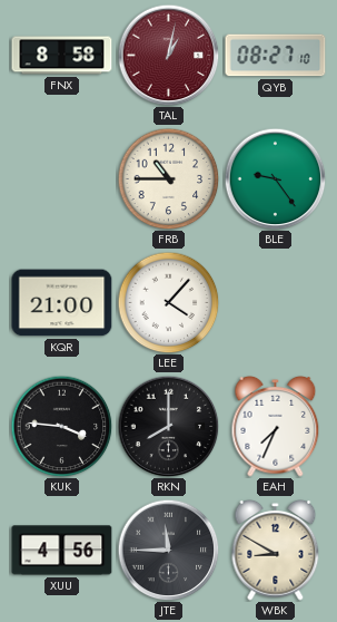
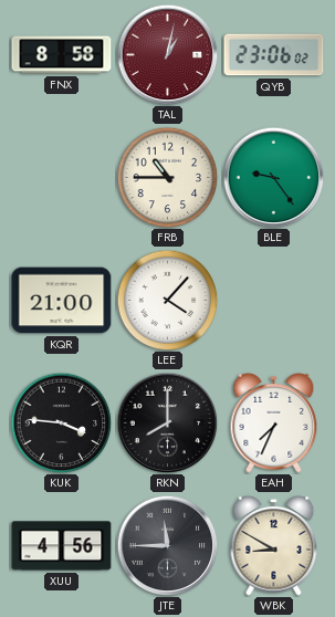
QYB: 08:27 -> 23:06 (274, 55)
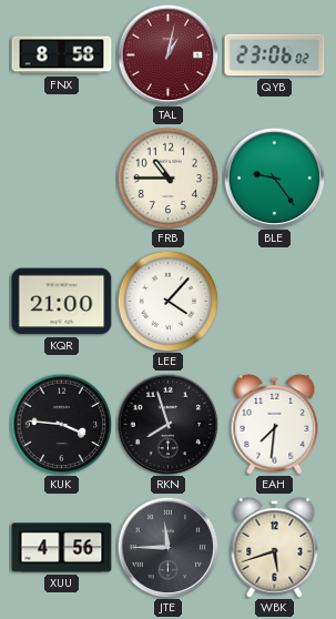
RKN: 8:00 -> 7:57 (167, 424)
EAH: 7:34 -> 7:31 (275, 424)
WBK: 8:50 -> 5:42 (275, 547)
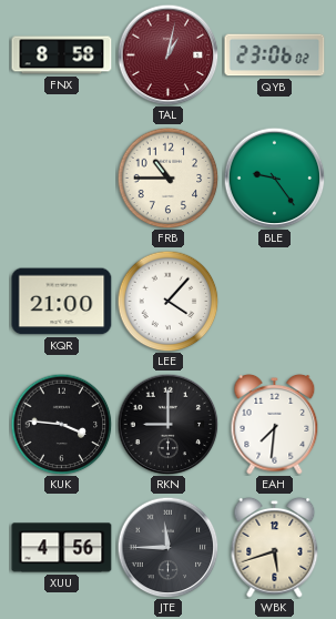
RKN: 7:57 -> 9:00 (167, 424)
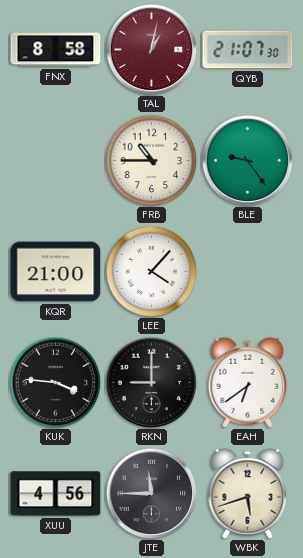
QYB: 23:06 -> 21:07 (248, 50)
EAH: 7:31 -> 6:39 (248, 382)
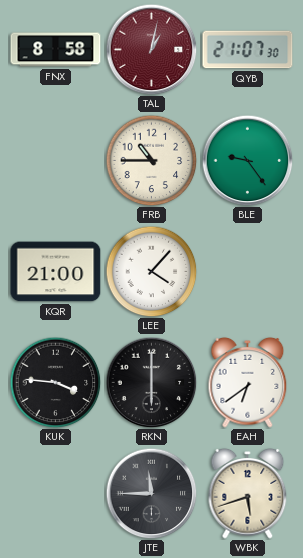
RKN: 9:00 -> 6:00 (151, 382)
XUU: 4:56 -> none (56, 494)
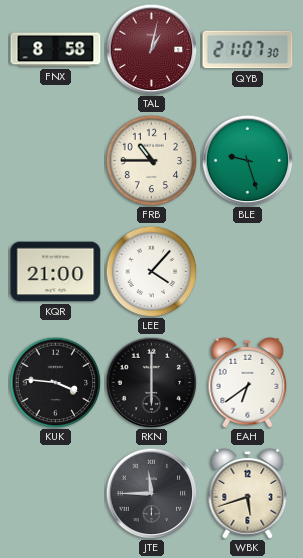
BLE: 9:24 -> 9:27 (247, 160)
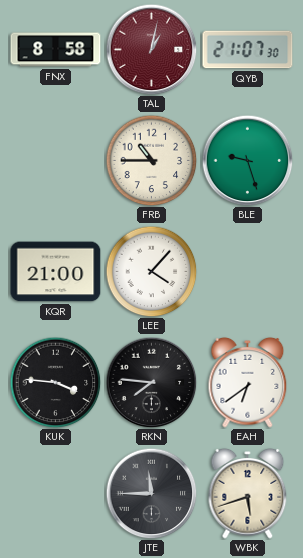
RKN: 6:00 -> 7:46 (151, 382)
